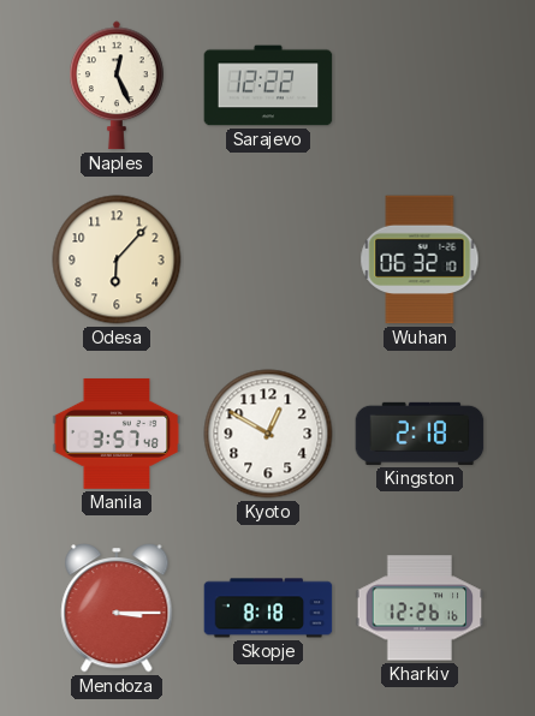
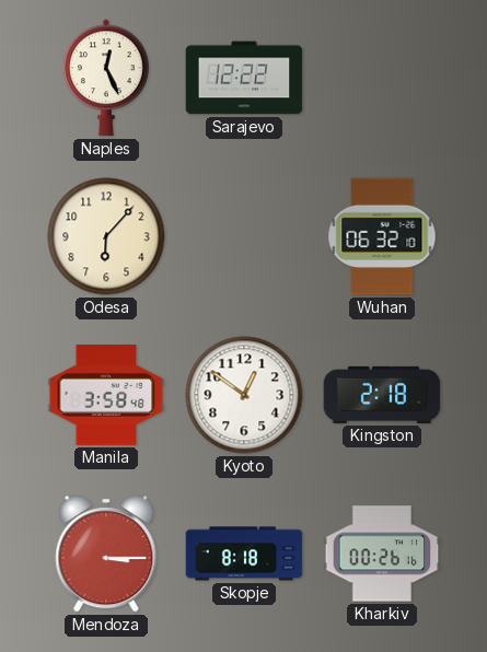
Manila: 3:57 -> 3:58 (106, 395)
Kyoto: 12:50 -> 12:51 (244, 395)
Kharkiv: 12:26 -> 00:26 (382, 554)
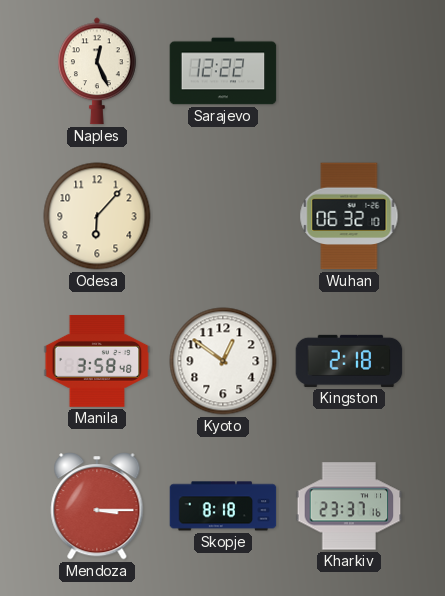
Kharkiv: 00:26 -> 23:37 (349, 506)
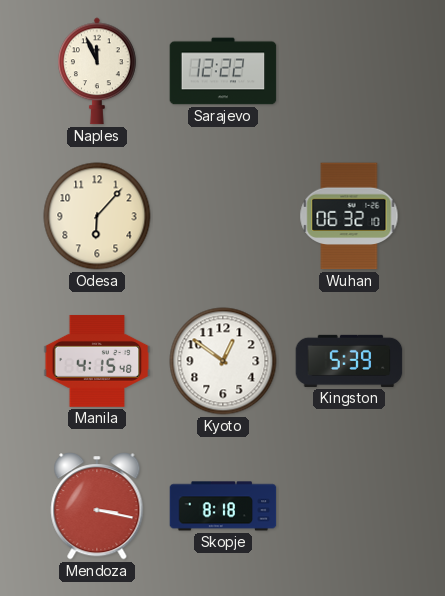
Naples: 12:26 -> 11:56 (98, 71)
Manila: 3:58 -> 4:15 (97, 361)
Kingston: 2:18 -> 5:39 (349, 361)
Mendoza: 3:15 -> 3:17 (97, 506)
Kharkiv: 23:37 -> none (349, 506)
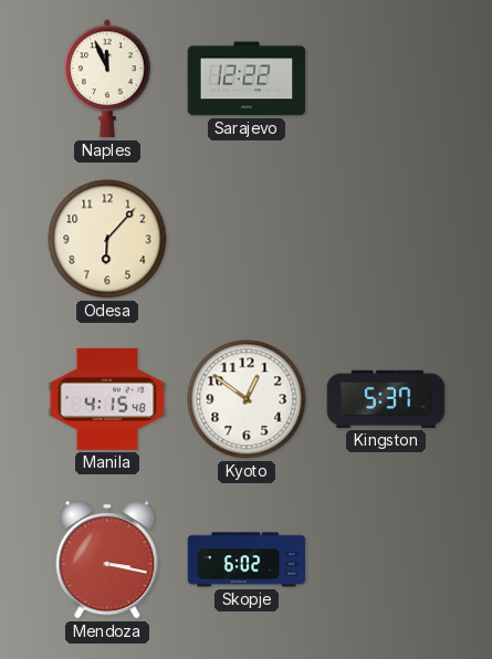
Wuhan: 06:32 -> none (349, 216)
Kingston: 5:39 -> 5:37 (386, 399)
Skopje: 8:18 -> 6:02 (247, 559)
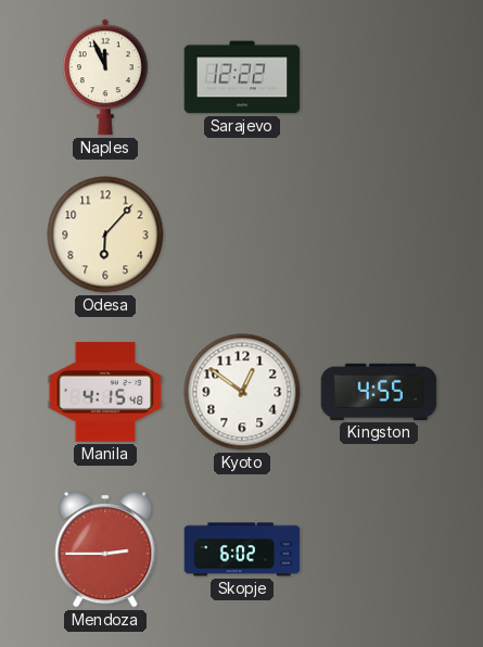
Kingston: 5:37 -> 4:55 (379, 392)
Mendoza: 3:17 -> 2:45 (105, 549)
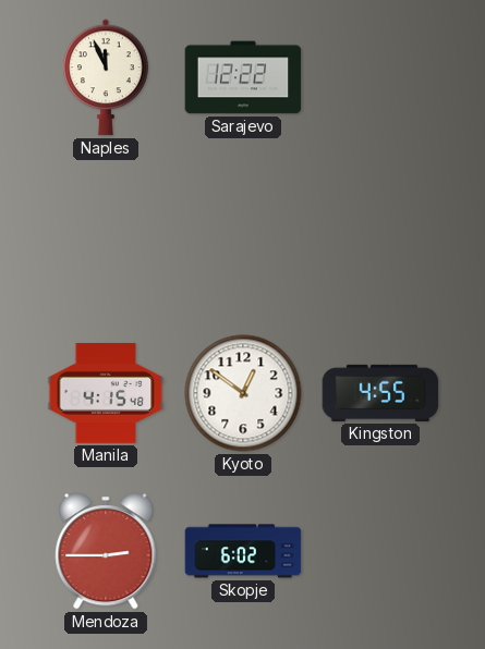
Odesa: 6:07 -> none (105, 234)
